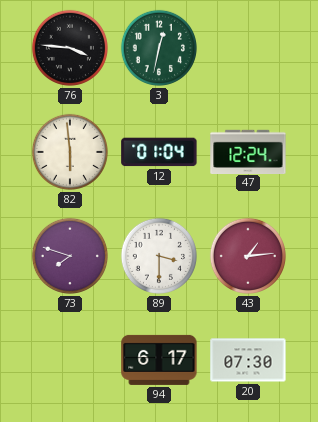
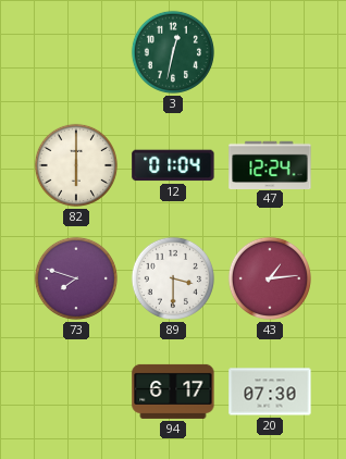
76: 3:46 -> none (70, 48)
82: 5:59 -> 6:00 (76, 165)
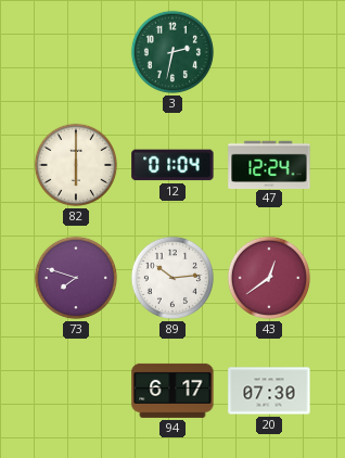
3: 12:32 -> 2:32 (173, 52)
89: 3:30 -> 10:14 (173, 278)
43: 1:14 -> 12:39 (269, 278)
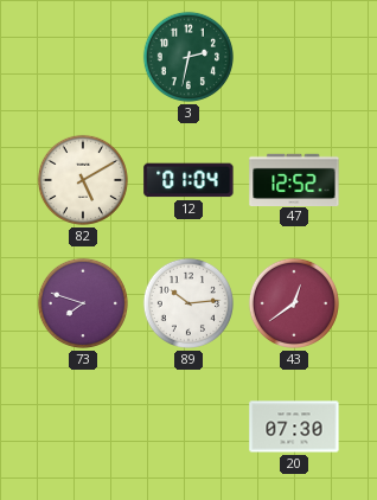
82: 6:00 -> 5:10 (83, 180)
47: 12:24 -> 12:52 (294, 179)
94: 6:17 -> none (173, 391)
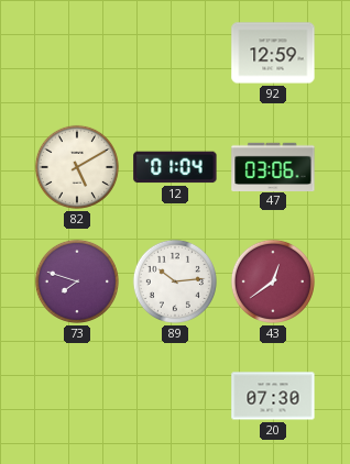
3: 2:32 -> none (188, 57)
92: none -> 12:59 (273, 53)
47: 12:52 -> 03:06 (273, 166)
